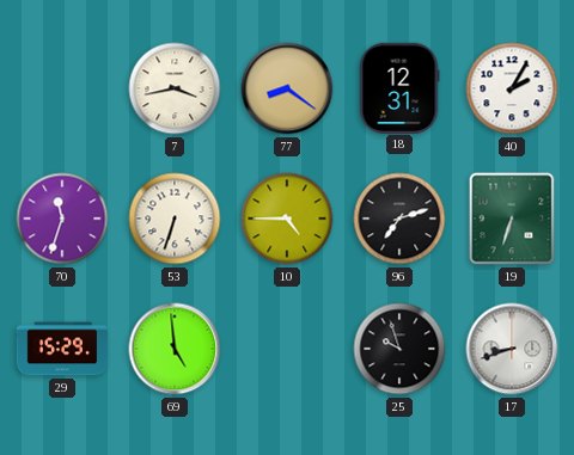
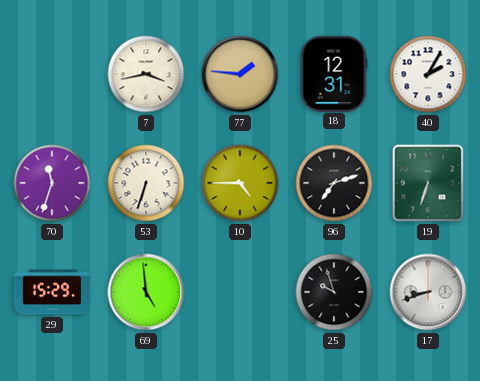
77: 8:21 -> 1:46 (240, 74)
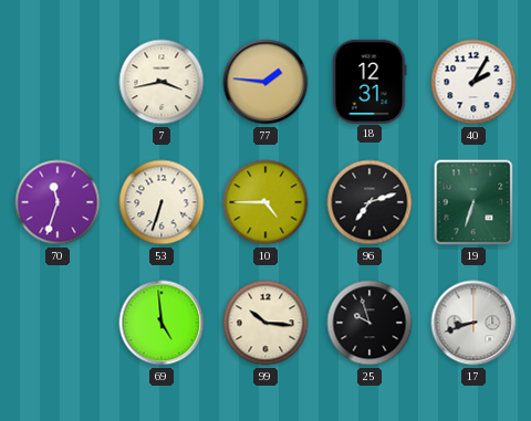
29: 15:29 -> none (52, 292)
99: none -> 10:16 (265, 323)
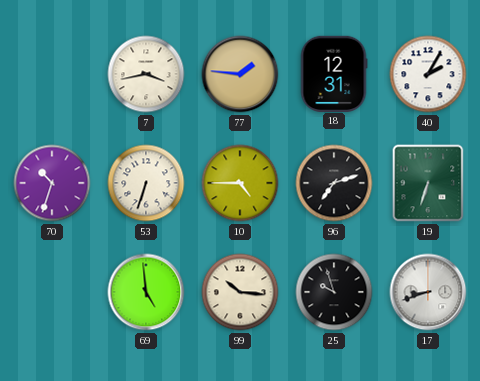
70: 11:33 -> 10:33 (52, 183)
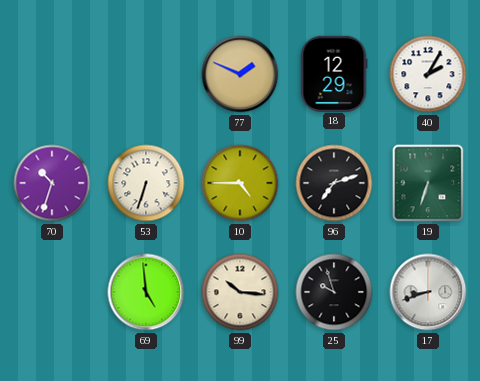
7: 3:43 -> none (146, 74)
77: 1:46 -> 1:49 (240, 74)
18: 12:31 -> 12:29 (334, 73)
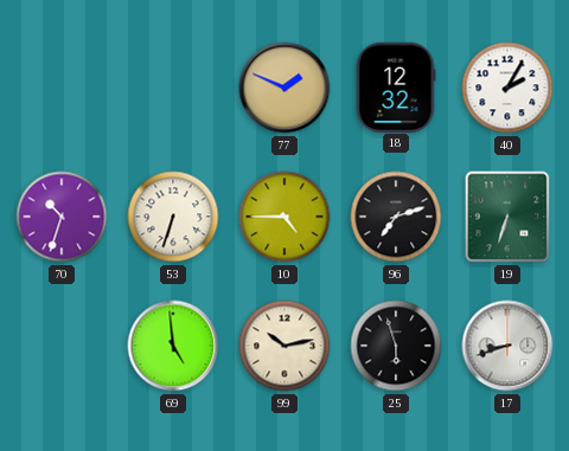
18: 12:29 -> 12:32 (396, 86)
99: 10:16 -> 10:13 (284, 346)
25: 9:57 -> 5:57 (396, 346)
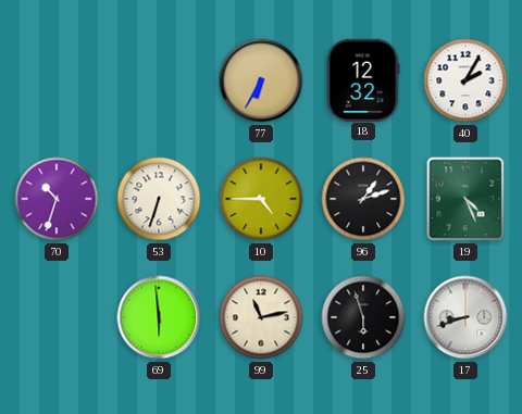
77: 1:49 -> 6:35 (261, 80)
96: 7:12 -> 1:12 (363, 199)
19: 6:33 -> 4:26 (465, 199)
69: 4:59 -> 5:59 (159, 317)
99: 10:13 -> 11:13 (261, 317)
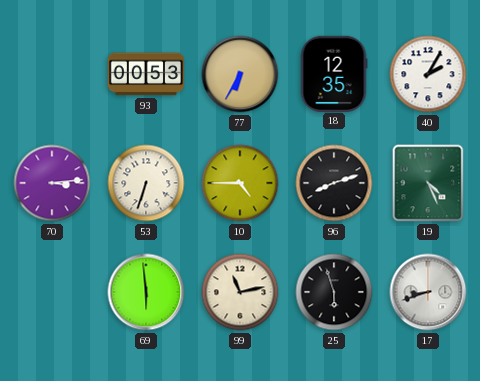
93: none -> 00:53 (146, 74)
18: 12:32 -> 12:35 (334, 73)
70: 10:33 -> 3:14 (52, 183)
96: 1:12 -> 8:12 (334, 183)
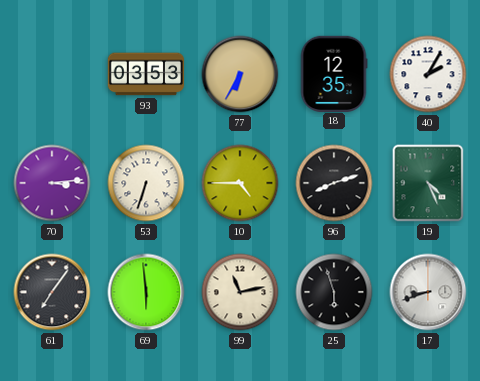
93: 00:53 -> 03:53 (146, 74)
61: none -> 7:06 (52, 292)
